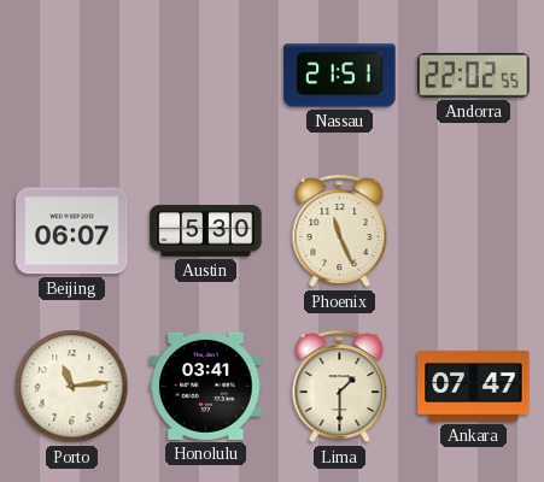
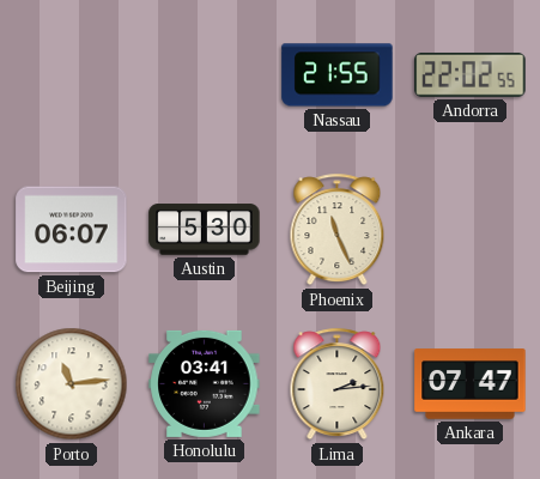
Nassau: 21:51 -> 21:55 (338, 75)
Lima: 1:30 -> 2:14 (338, 384)
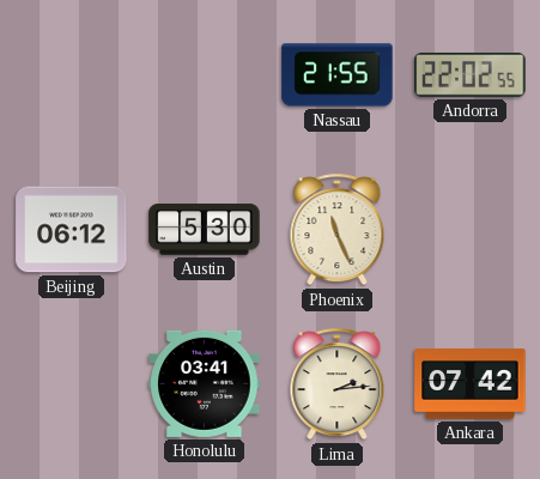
Beijing: 06:07 -> 06:12 (72, 230)
Porto: 11:14 -> none (72, 384)
Ankara: 07:47 -> 07:42 (471, 384)
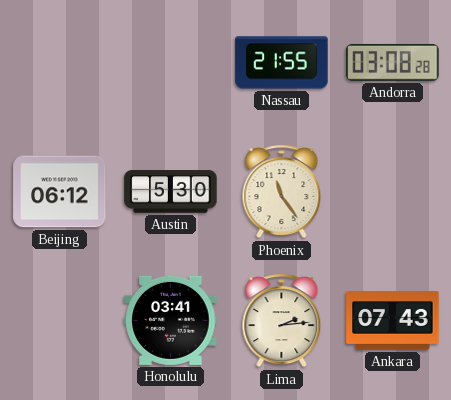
Andorra: 22:02 -> 03:08 (393, 62)
Phoenix: 11:26 -> 11:24 (282, 192)
Ankara: 07:42 -> 07:43 (393, 321)
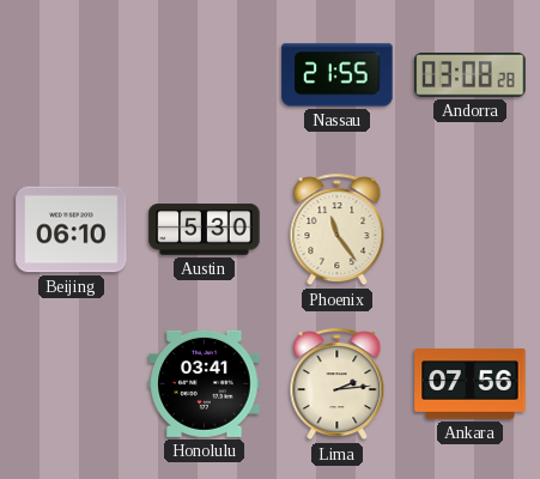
Beijing: 06:12 -> 06:10 (72, 230)
Ankara: 07:43 -> 07:56 (471, 384)
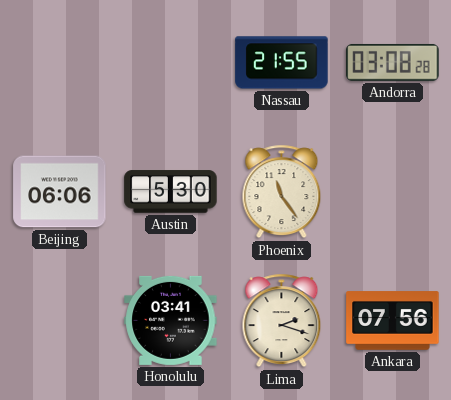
Beijing: 06:10 -> 06:06 (60, 192)
Lima: 2:14 -> 2:18 (282, 321)
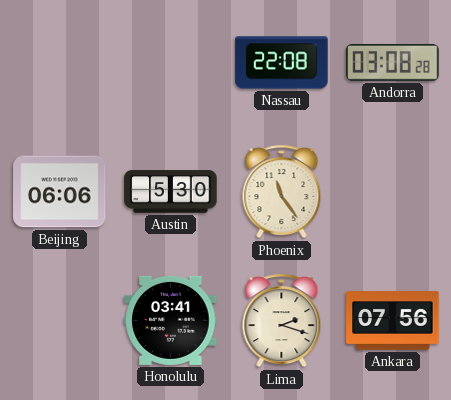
Nassau: 21:55 -> 22:08 (282, 63)
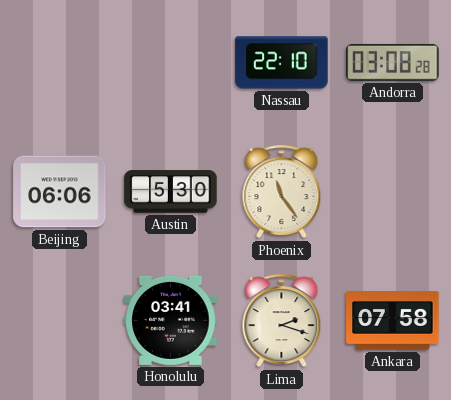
Nassau: 22:08 -> 22:10 (282, 63)
Ankara: 07:56 -> 07:58 (393, 321)
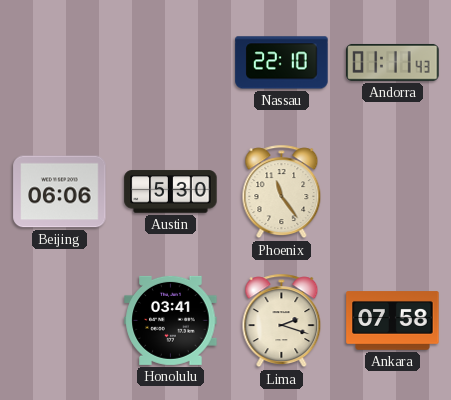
Andorra: 03:08 -> 01:11 (393, 62)
